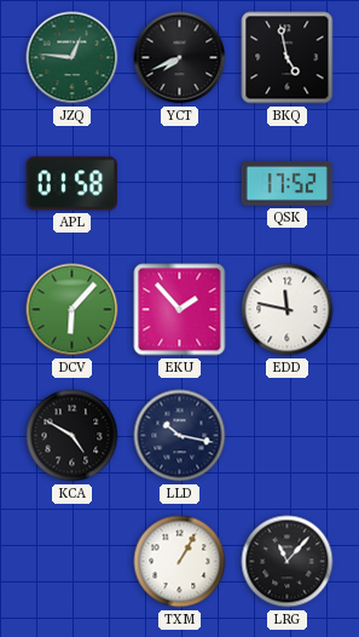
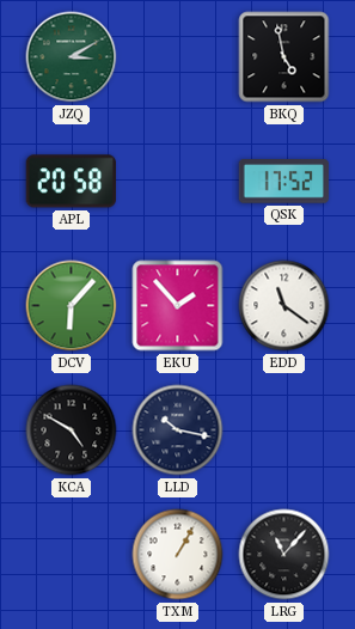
JZQ: 12:46 -> 3:10 (72, 57)
YCT: 7:41 -> none (180, 58)
APL: 01:58 -> 20:58 (71, 182)
EDD: 11:47 -> 11:21 (284, 306)
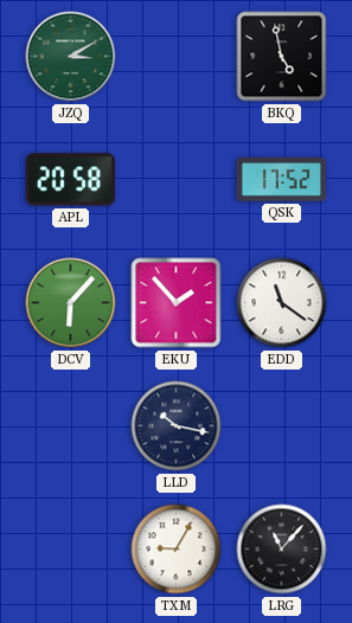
KCA: 4:50 -> none (72, 430)
TXM: 1:05 -> 9:05 (177, 550)
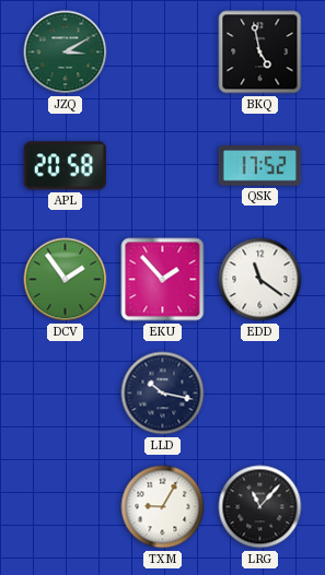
DCV: 6:07 -> 1:54 (66, 280)
